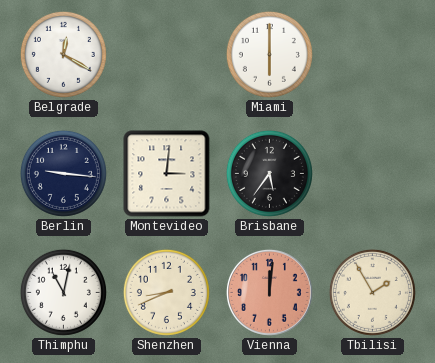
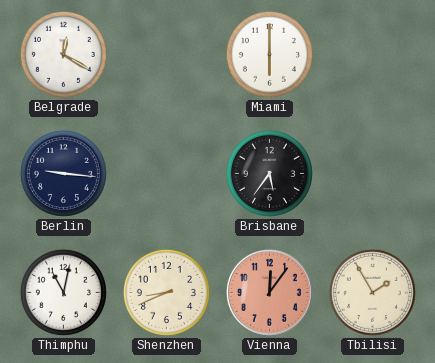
Montevideo: 3:01 -> none (167, 174)
Vienna: 12:01 -> 12:06 (269, 292)
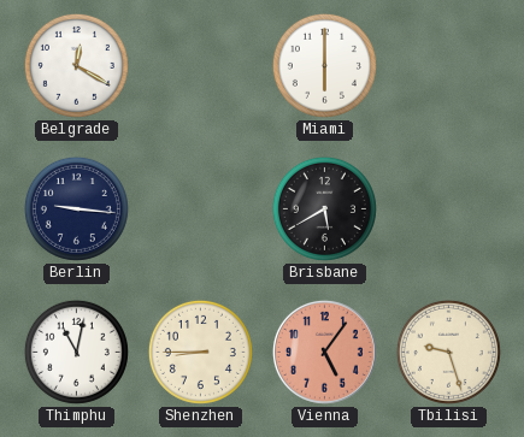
Brisbane: 5:36 -> 5:40 (324, 208)
Shenzhen: 8:41 -> 8:45 (200, 352)
Vienna: 12:06 -> 5:06 (324, 352)
Tbilisi: 1:55 -> 9:27 (448, 352)
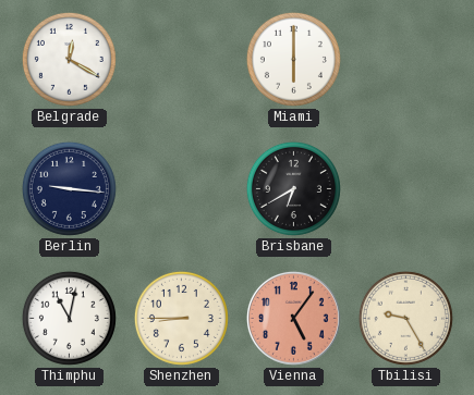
Brisbane: 5:40 -> 6:40 (293, 188)
Tbilisi: 9:27 -> 9:25 (405, 318)
